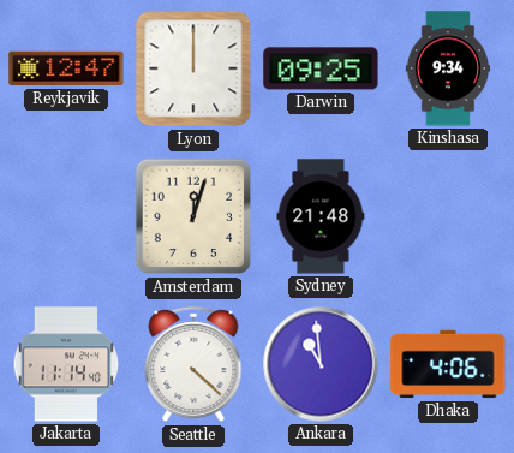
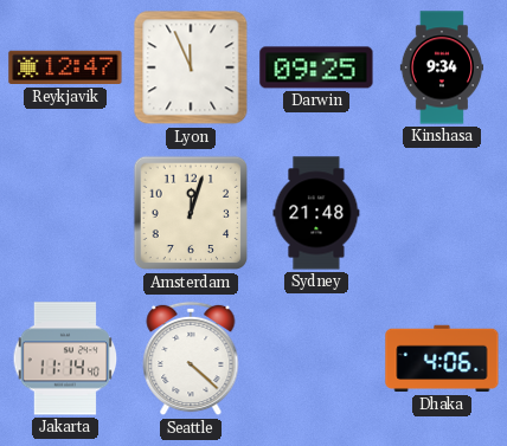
Lyon: 12:00 -> 11:56 (191, 67)
Ankara: 10:59 -> none (321, 364)
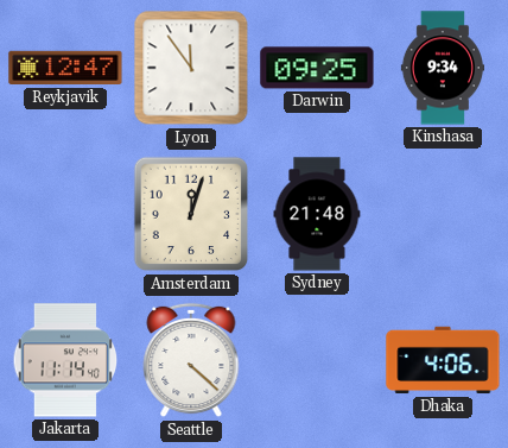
Lyon: 11:56 -> 11:54 (191, 68)
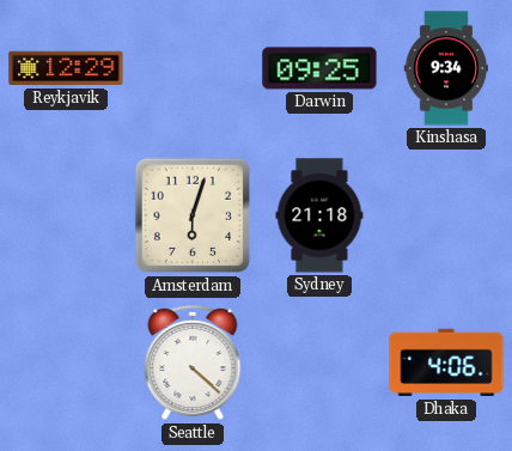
Reykjavik: 12:47 -> 12:29 (66, 68)
Lyon: 11:54 -> none (191, 68)
Amsterdam: 12:03 -> 6:03 (193, 215)
Sydney: 21:48 -> 21:18 (319, 215)
Jakarta: 11:14 -> none (65, 360)
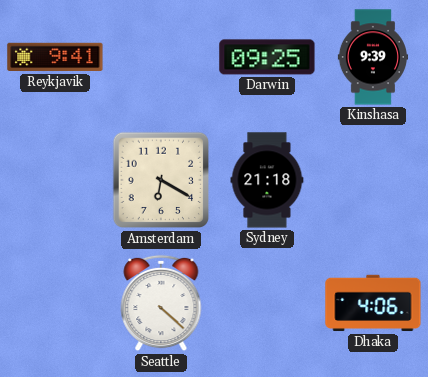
Reykjavik: 12:29 -> 9:41 (55, 57)
Kinshasa: 9:34 -> 9:39 (372, 57)
Amsterdam: 6:03 -> 6:20 (161, 180)
